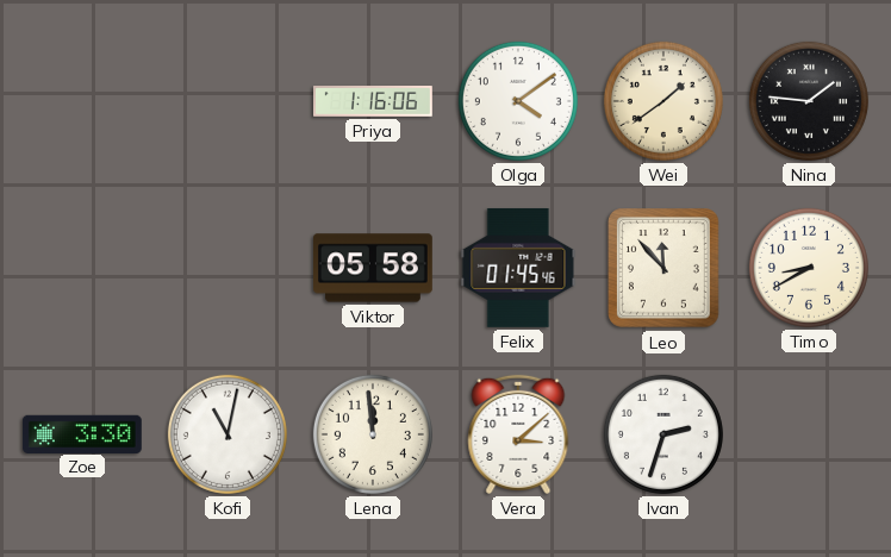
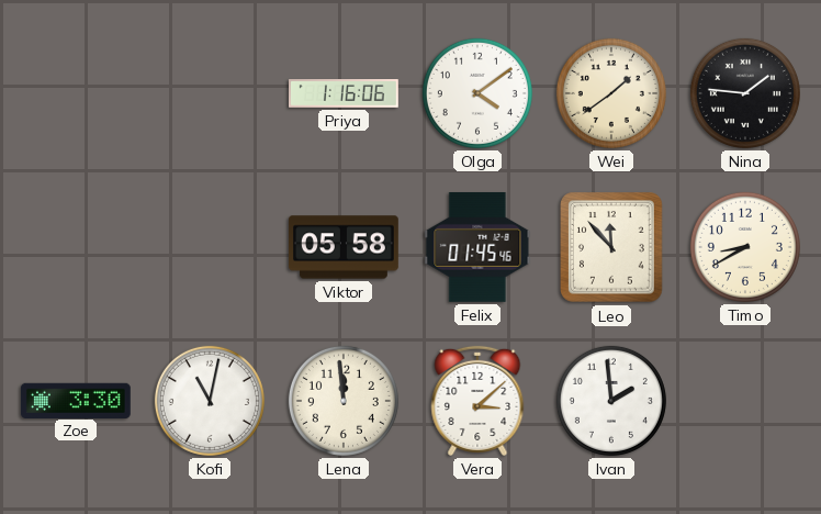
Ivan: 2:33 -> 1:59 (611, 401)
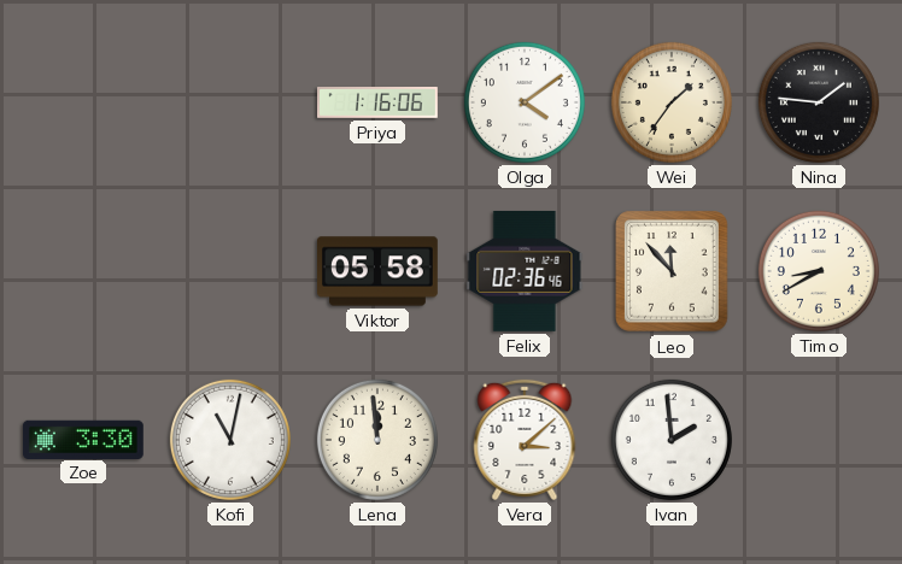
Wei: 1:39 -> 1:36 (672, 102)
Felix: 01:45 -> 02:36 (525, 271)
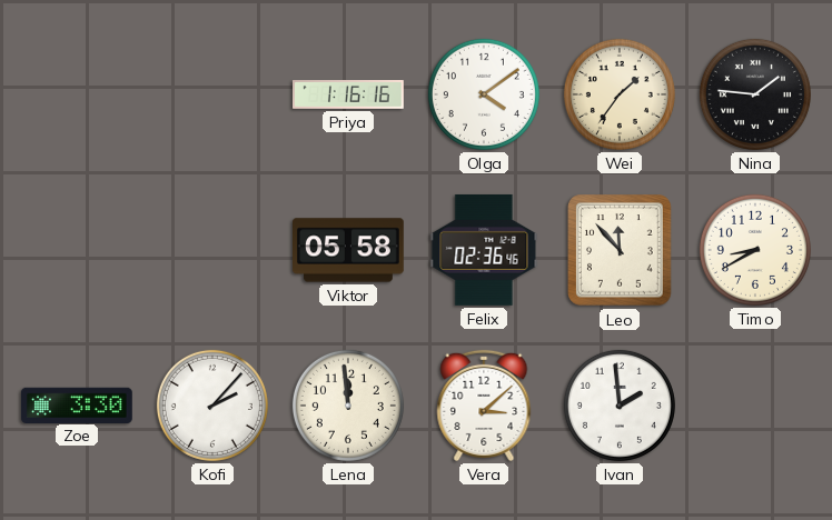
Priya: 1:16:06 -> 1:16:16 (349, 96)
Kofi: 11:02 -> 2:07 (212, 406)
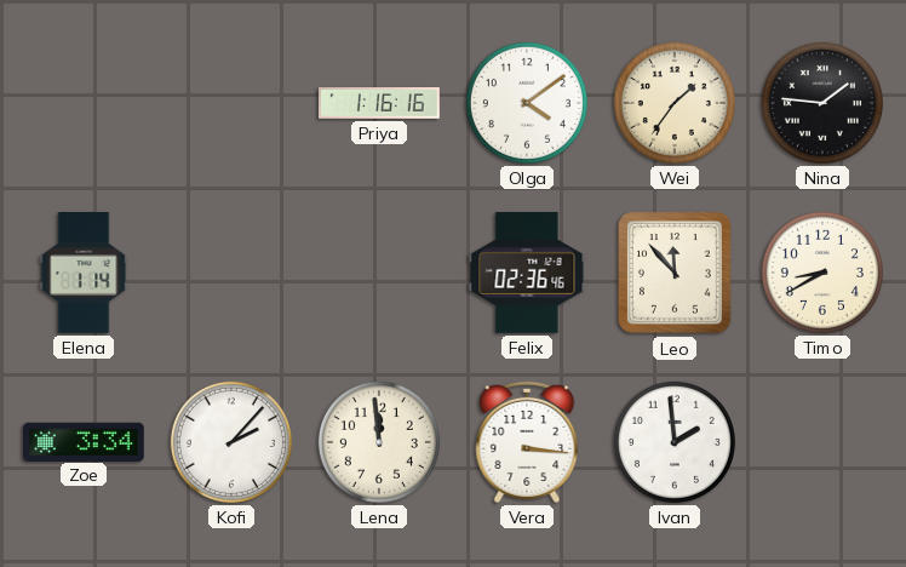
Elena: none -> 1:14 (84, 274)
Viktor: 05:58 -> none (349, 250)
Zoe: 3:30 -> 3:34 (84, 441)
Vera: 3:08 -> 3:16 (527, 442)
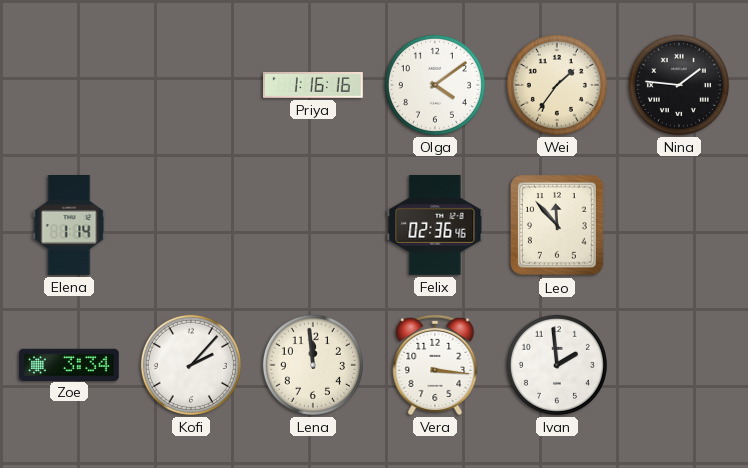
Timo: 8:40 -> none (822, 273)
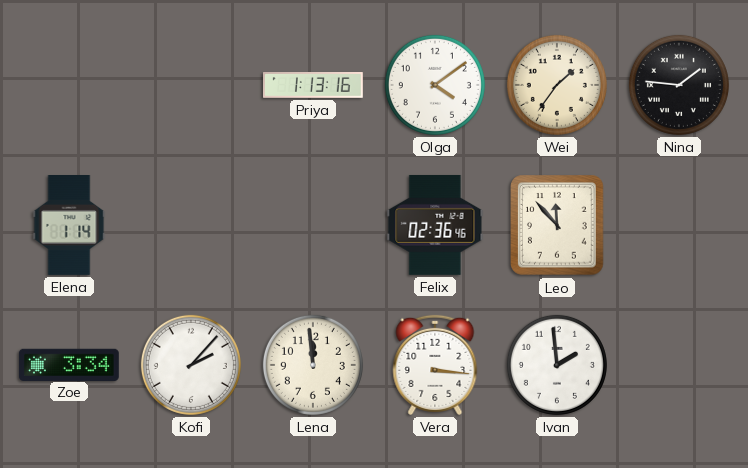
Priya: 1:16 -> 1:13 (314, 86)
